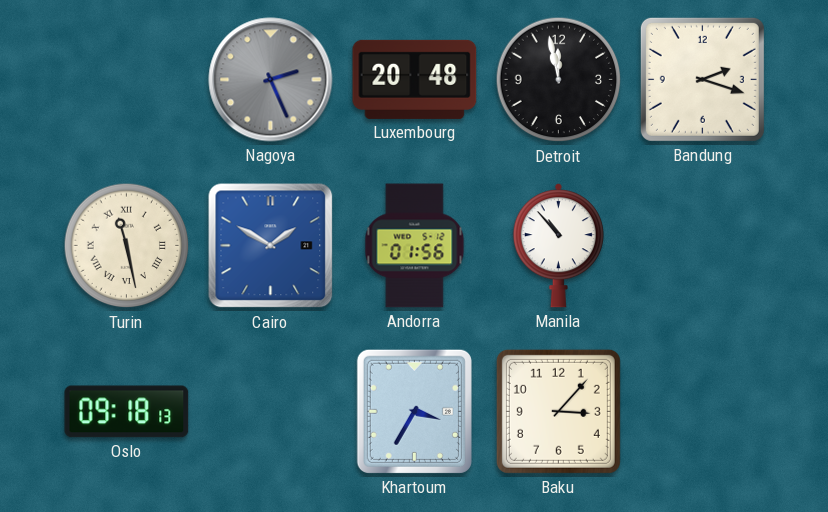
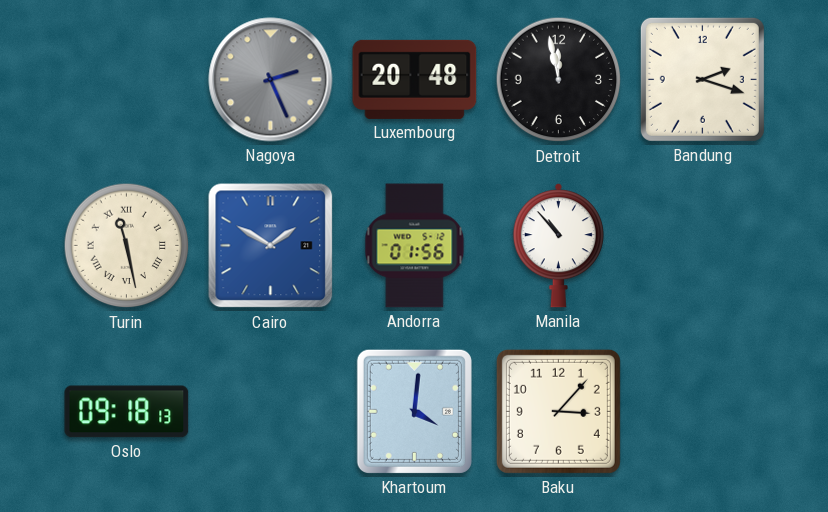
Khartoum: 3:35 -> 4:01 (414, 411)
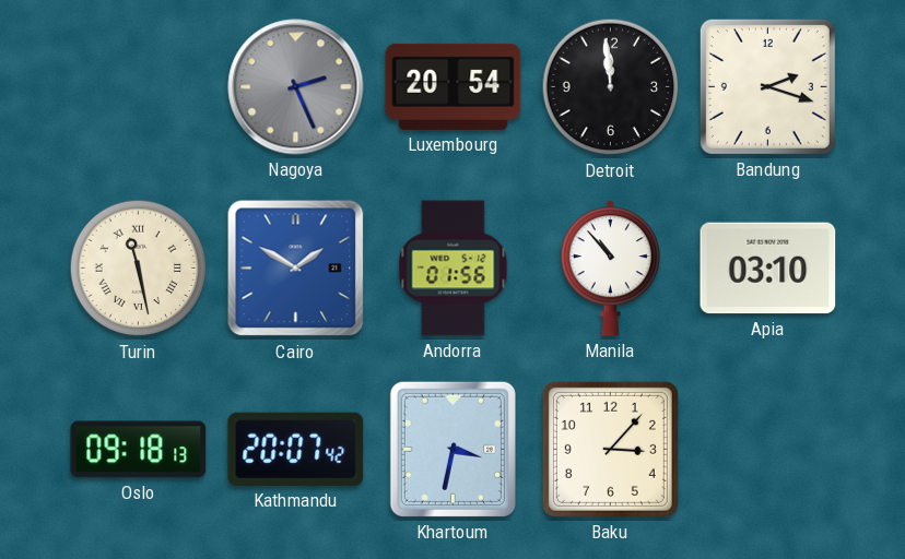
Luxembourg: 20:48 -> 20:54 (454, 86)
Detroit: 11:58 -> 11:59 (611, 87)
Apia: none -> 03:10 (768, 269)
Kathmandu: none -> 20:07 (296, 449)
Khartoum: 4:01 -> 3:32 (452, 449)
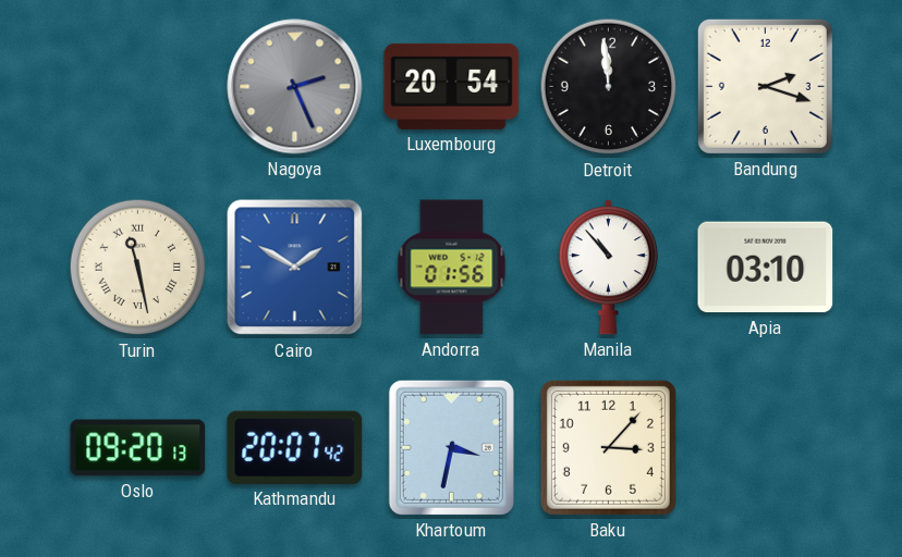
Oslo: 09:18 -> 09:20 (138, 448)
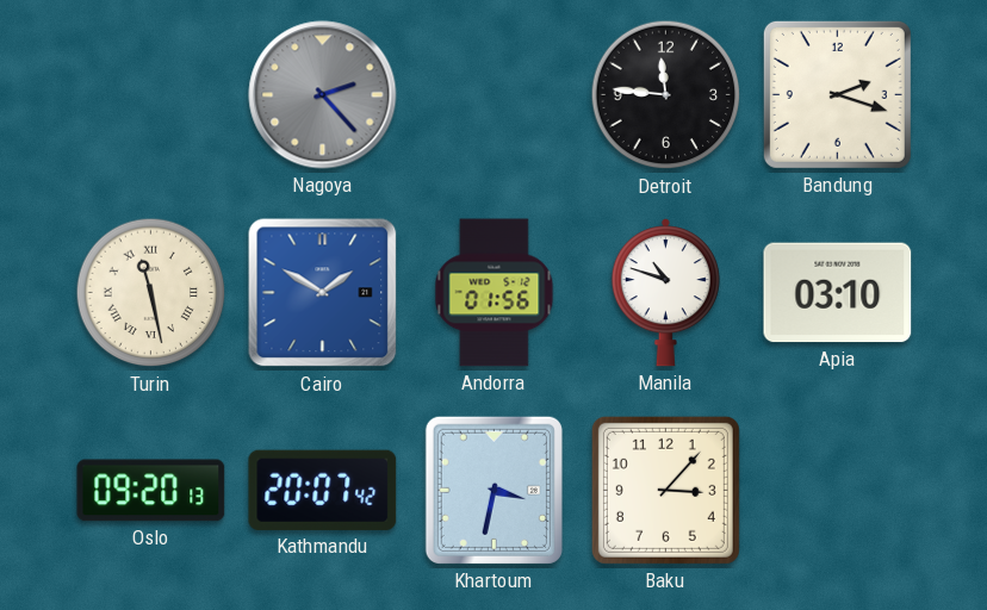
Nagoya: 2:26 -> 2:23 (323, 95)
Luxembourg: 20:54 -> none (452, 86)
Detroit: 11:59 -> 11:46 (666, 95)
Manila: 10:53 -> 10:48 (665, 293)
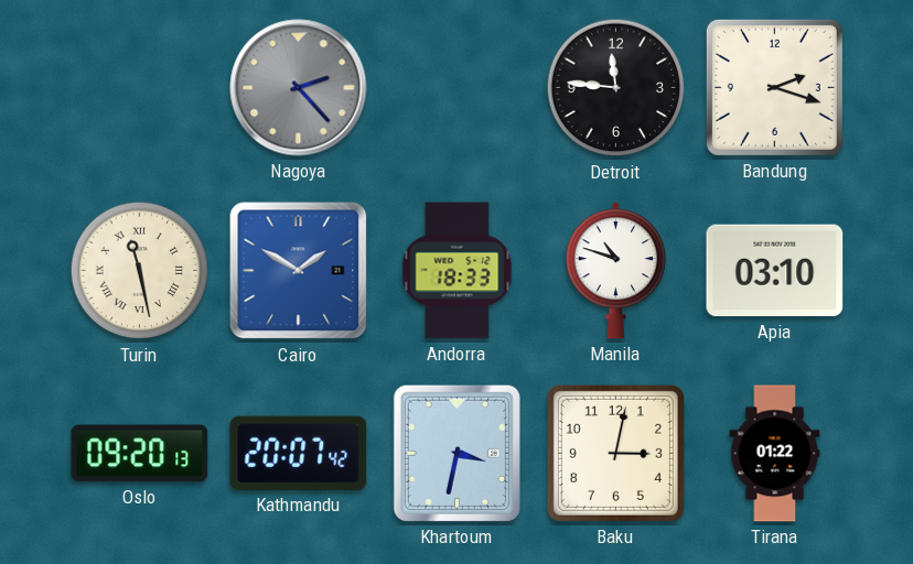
Andorra: 01:56 -> 18:33 (458, 271)
Baku: 3:07 -> 3:02 (615, 453)
Tirana: none -> 01:22 (775, 454)
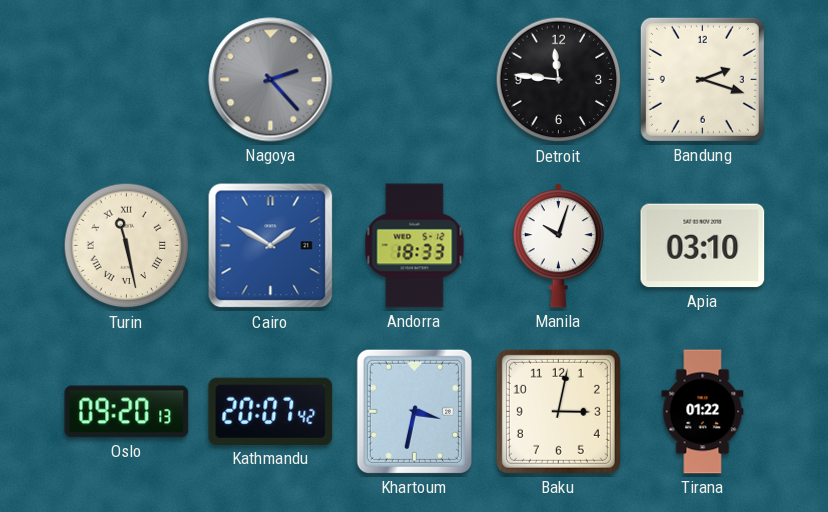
Manila: 10:48 -> 10:03 (558, 246)
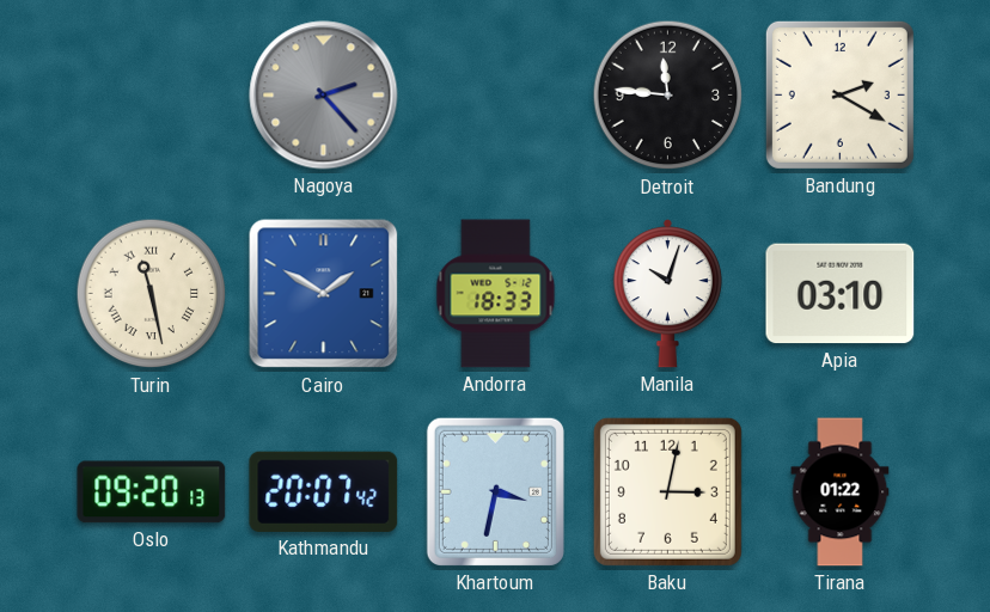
Bandung: 2:18 -> 2:20 (839, 94)
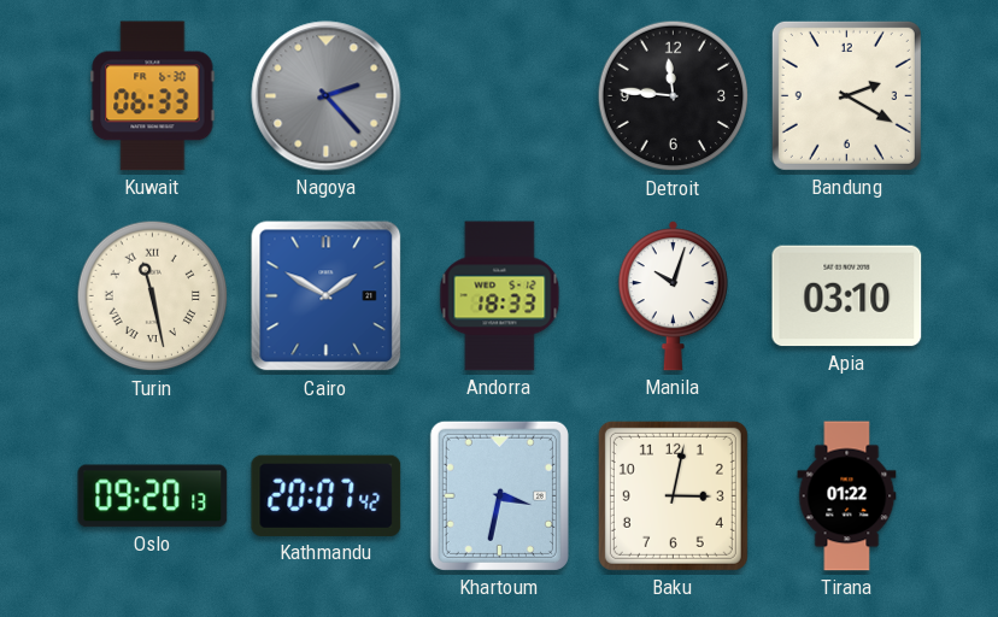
Kuwait: none -> 06:33 (153, 96)
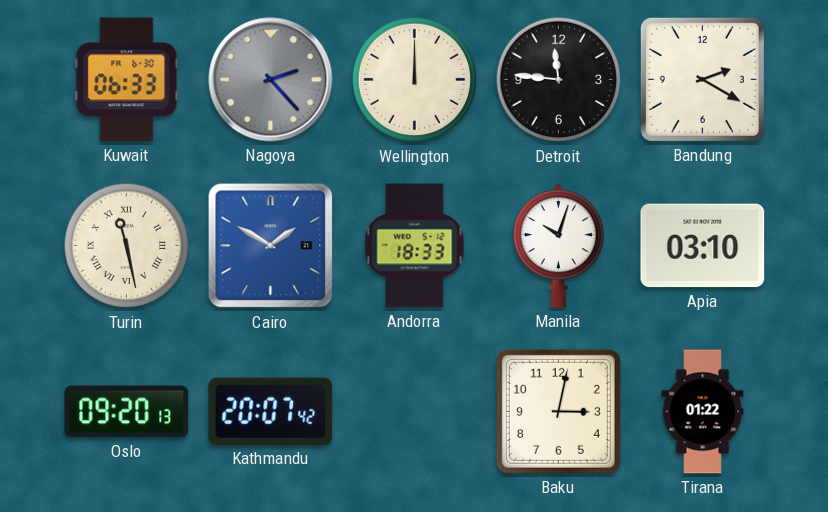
Wellington: none -> 12:00 (415, 80)
Khartoum: 3:32 -> none (499, 495)
